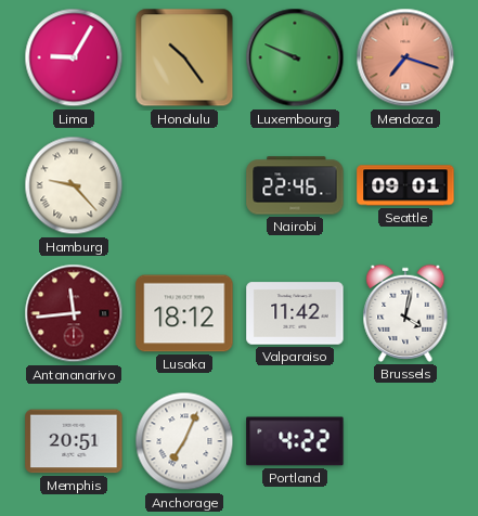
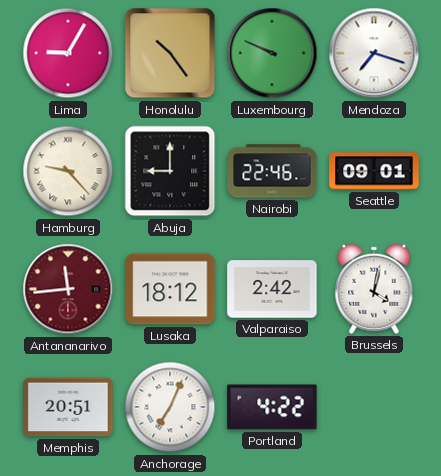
Mendoza dial: salmon -> white (374, 53)
Abuja: none -> 9:00 (170, 171)
Valparaiso: 11:42 -> 2:42 (272, 289)
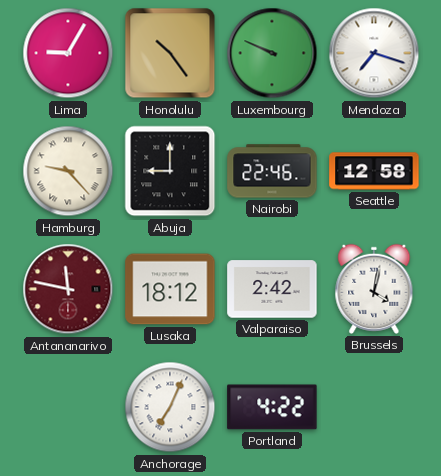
Seattle: 09:01 -> 12:58 (374, 171)
Antananarivo: 11:44 -> 11:47 (68, 289)
Memphis: 20:51 -> none (68, 407)
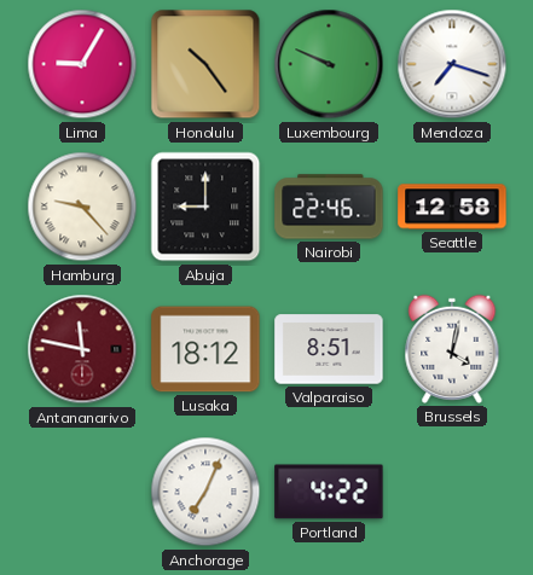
Valparaiso: 2:42 -> 8:51 (329, 349)
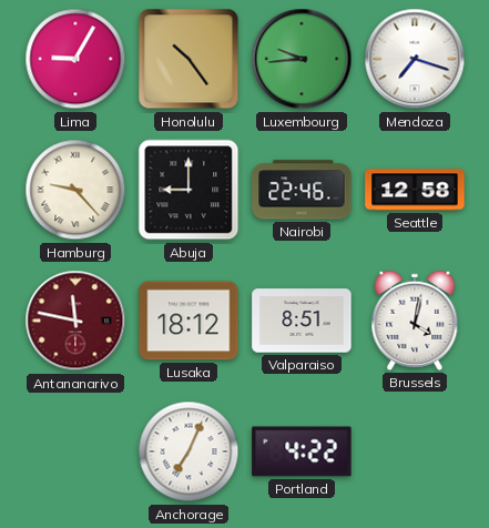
Luxembourg: 9:49 -> 9:44 (302, 59)
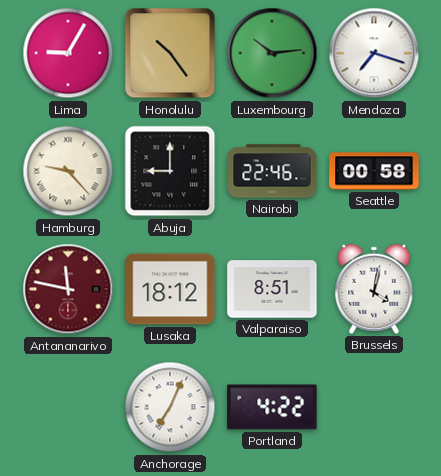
Luxembourg: 9:44 -> 10:14 (272, 53)
Seattle: 12:58 -> 00:58 (374, 171)
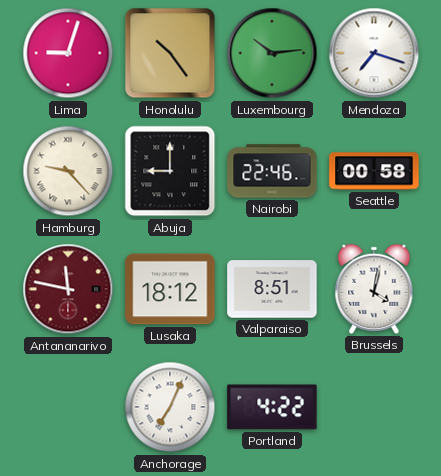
Lima: 9:05 -> 9:03 (68, 53)
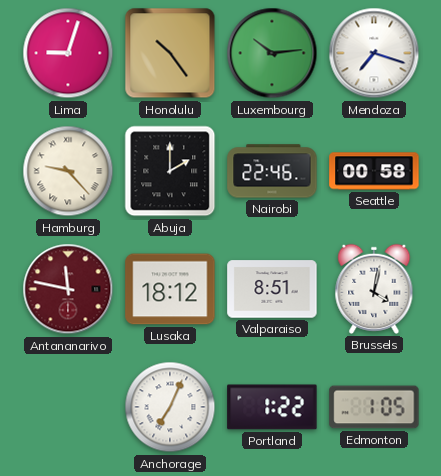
Abuja: 9:00 -> 2:00 (170, 171)
Portland: 4:22 -> 1:22 (272, 407)
Edmonton: none -> 1:05 (374, 407)
